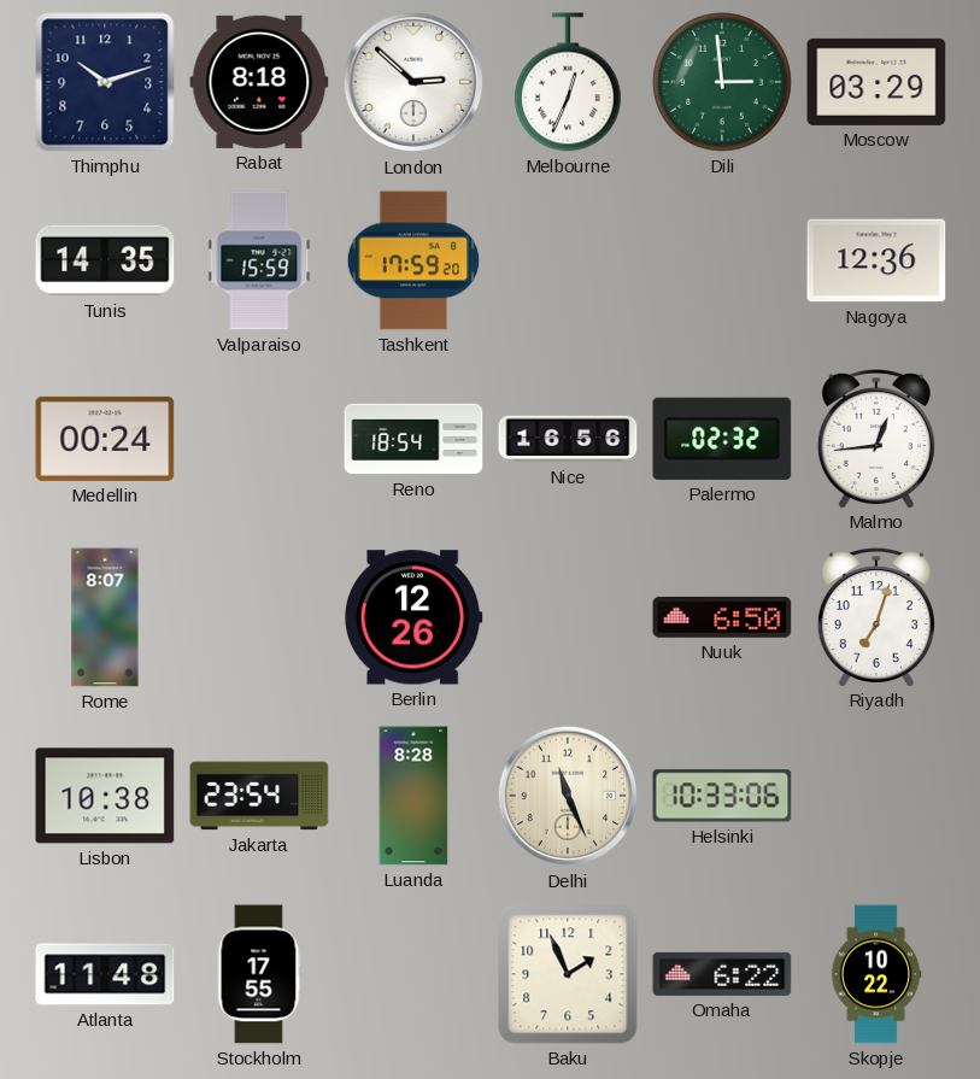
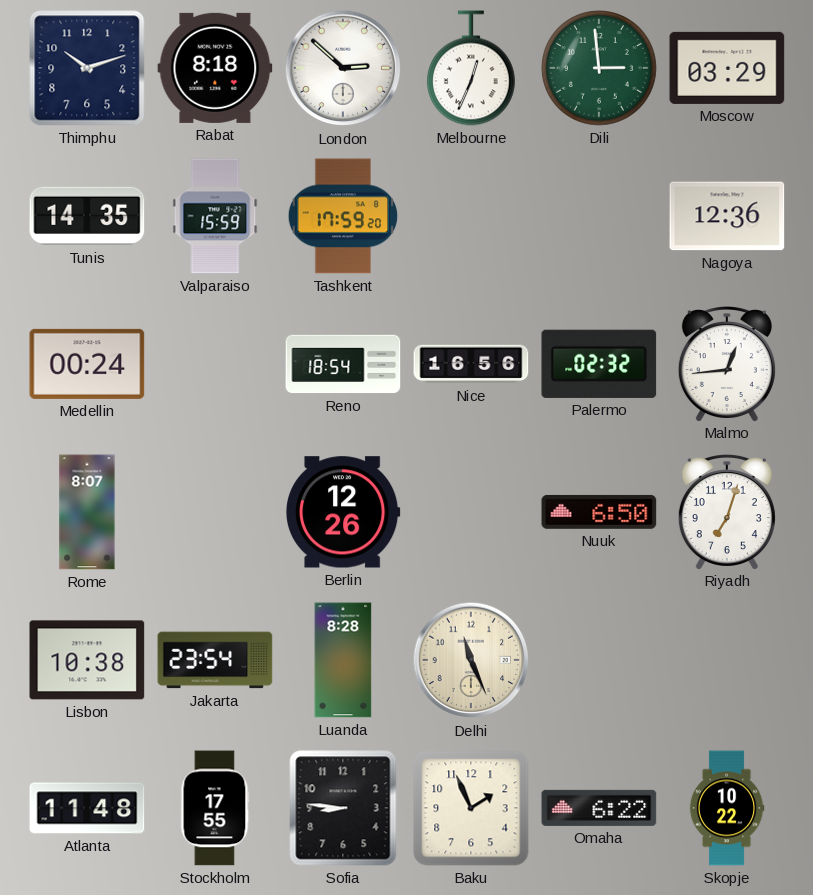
Helsinki: 10:33 -> none (722, 796)
Sofia: none -> 8:46 (343, 808)
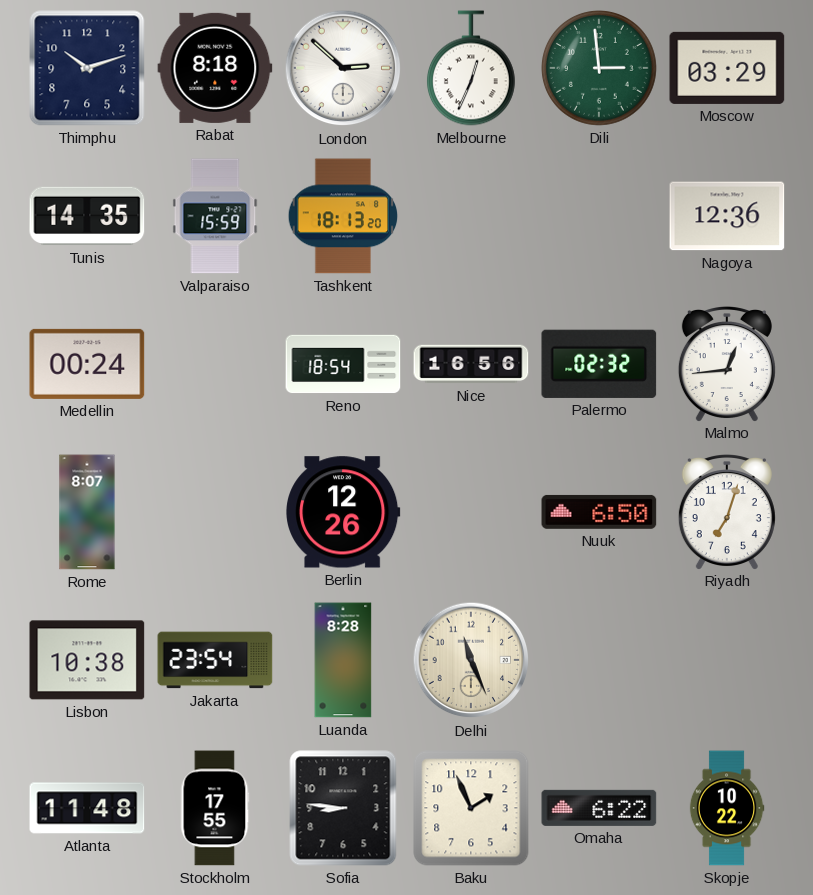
Tashkent: 17:59 -> 18:13 (343, 216)
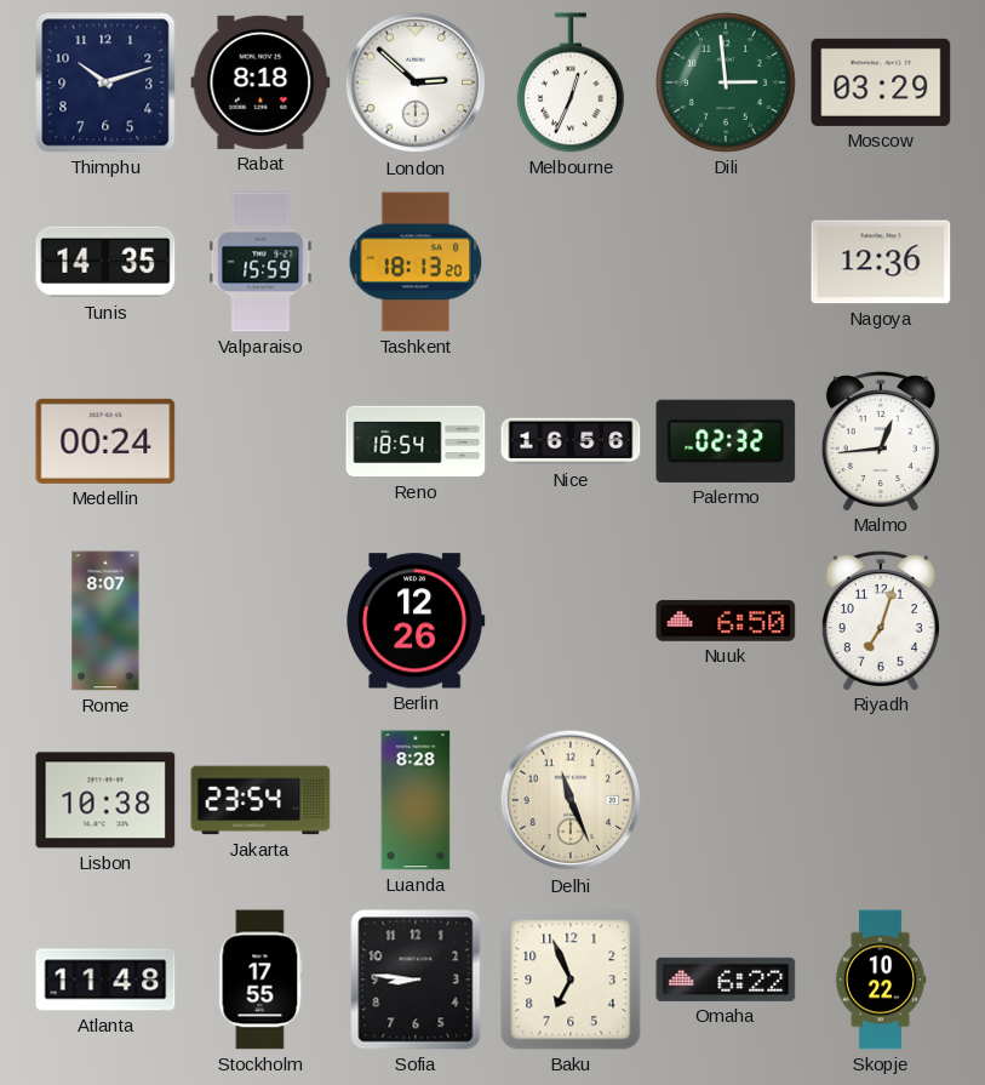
Baku: 1:56 -> 6:56 (571, 980)
